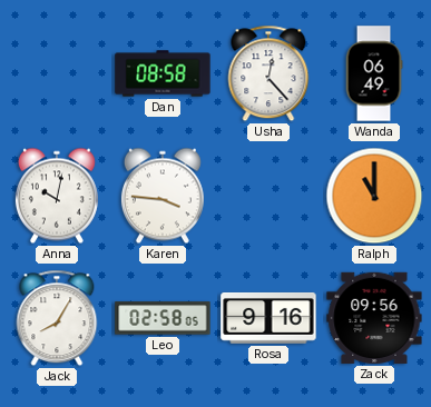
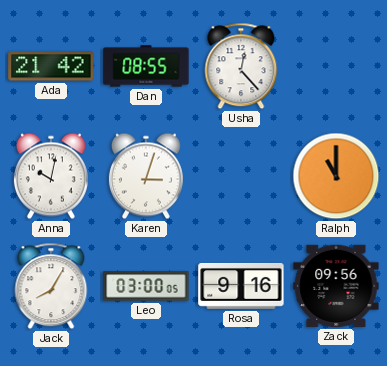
Ada: none -> 21:42 (51, 66)
Dan: 08:58 -> 08:55 (146, 66)
Wanda: 06:49 -> none (374, 73)
Karen: 3:46 -> 3:03 (146, 176)
Leo: 02:58 -> 03:00 (146, 286)
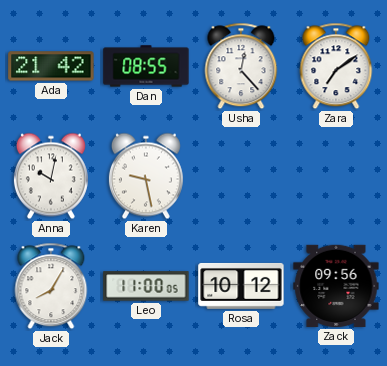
Zara: none -> 7:09 (336, 66)
Karen: 3:03 -> 9:28 (146, 176)
Ralph: 11:00 -> none (336, 176)
Leo: 03:00 -> 11:00 (146, 286)
Rosa: 9:16 -> 10:12 (241, 286)
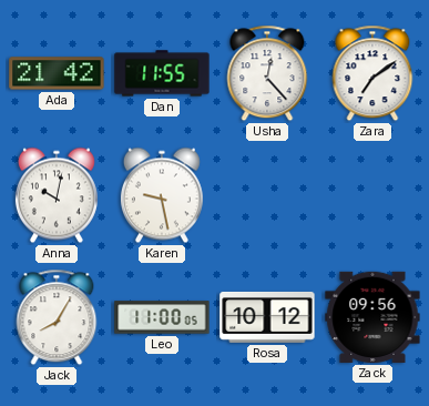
Dan: 08:55 -> 11:55 (162, 73)
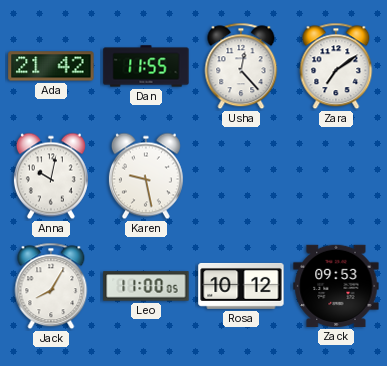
Zack: 09:56 -> 09:53 (336, 286)
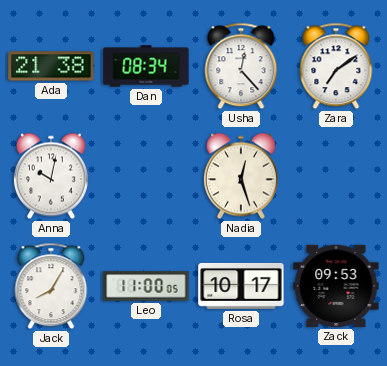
Ada: 21:42 -> 21:38 (51, 66)
Dan: 11:55 -> 08:34 (146, 66)
Karen: 9:28 -> none (146, 176)
Nadia: none -> 12:27 (241, 176)
Rosa: 10:12 -> 10:17 (241, 286)
